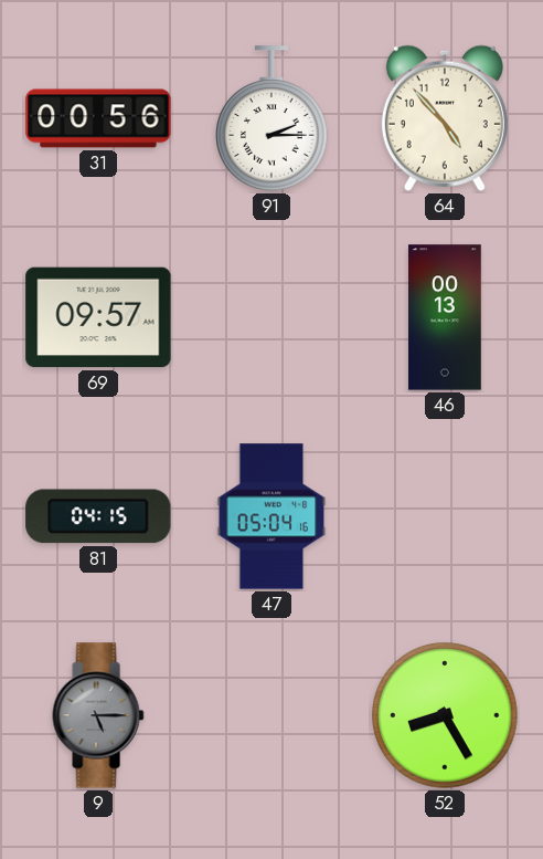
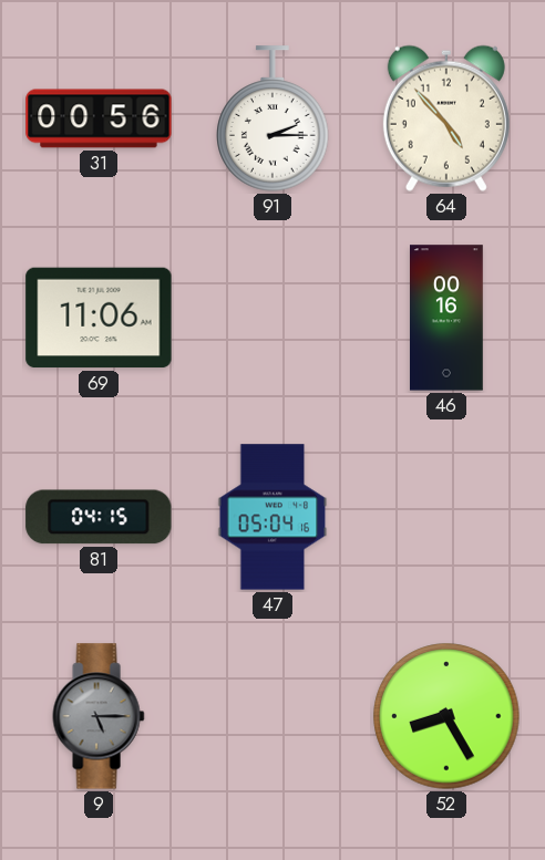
69: 09:57 -> 11:06 (99, 318)
46: 00:13 -> 00:16 (448, 318)
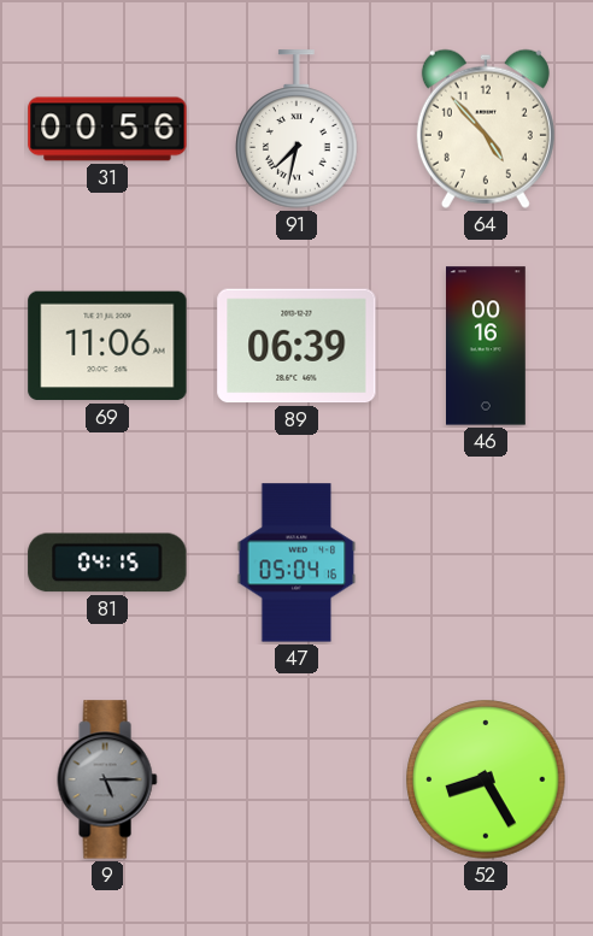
91: 2:15 -> 7:32 (296, 129)
89: none -> 06:39 (296, 346)
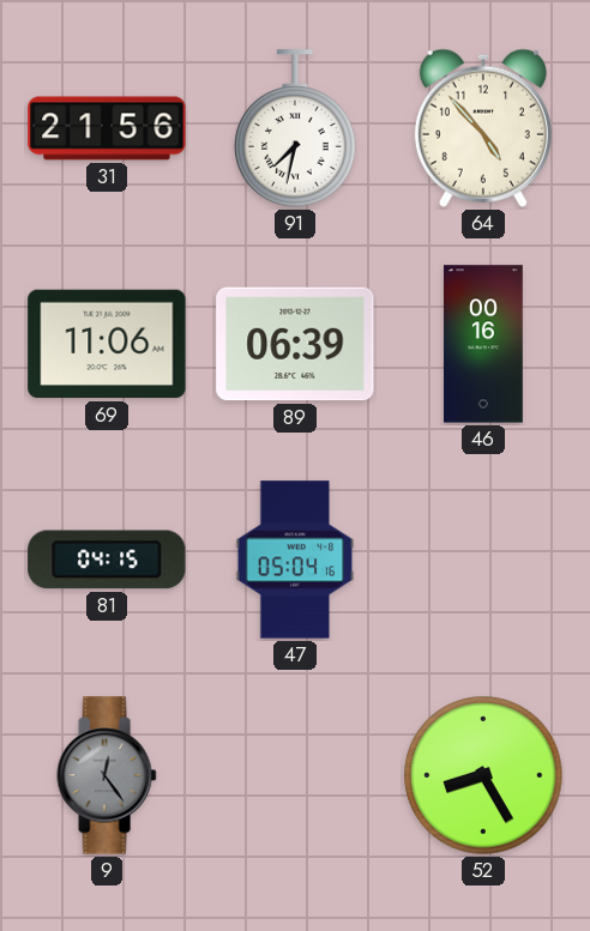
31: 00:56 -> 21:56 (107, 128)
9: 5:15 -> 12:24 (107, 775)
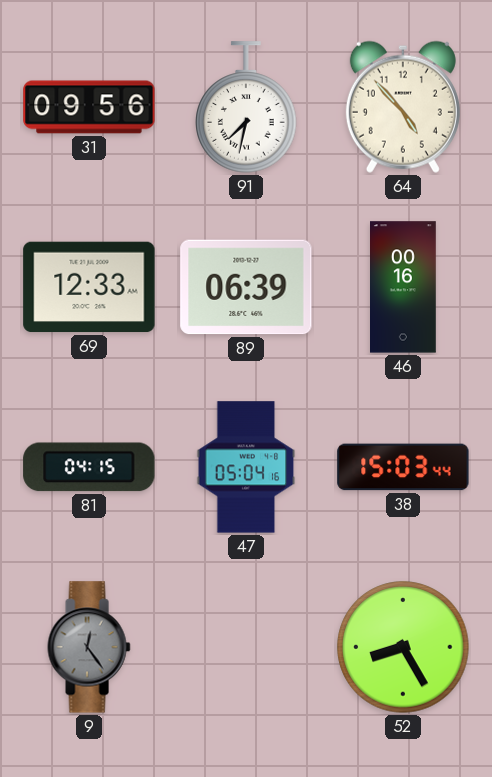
31: 21:56 -> 09:56 (89, 107)
69: 11:06 -> 12:33 (89, 287)
38: none -> 15:03 (403, 467)
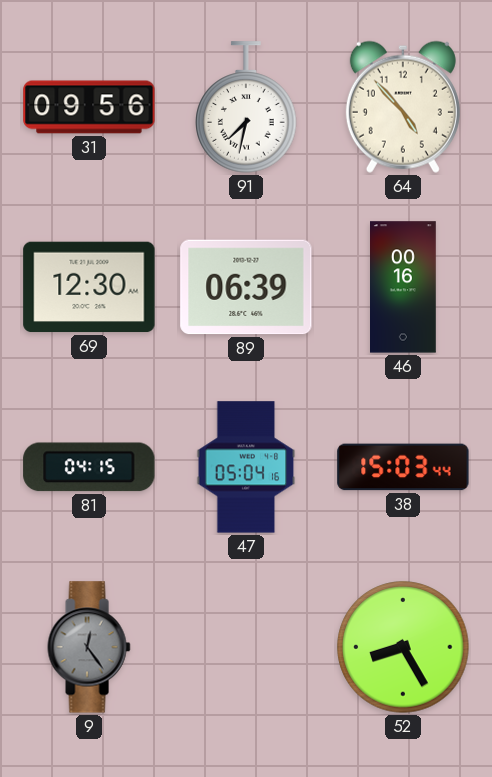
69: 12:33 -> 12:30 (89, 287)
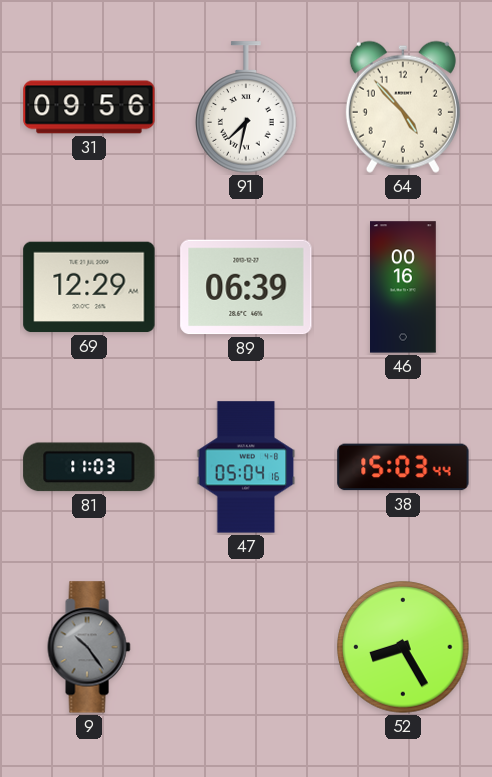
69: 12:30 -> 12:29 (89, 287)
81: 04:15 -> 11:03 (89, 467)
9: 12:24 -> 10:24 (89, 647)
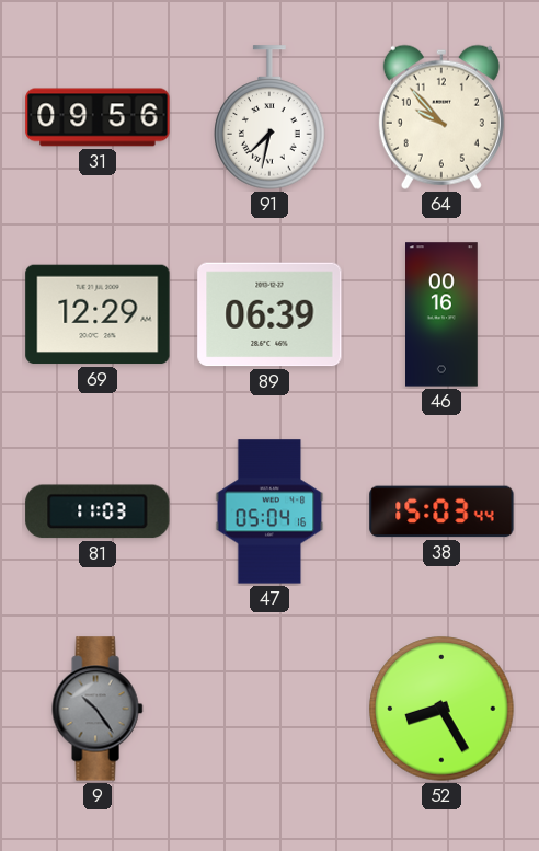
64: 4:53 -> 9:53 (441, 117)
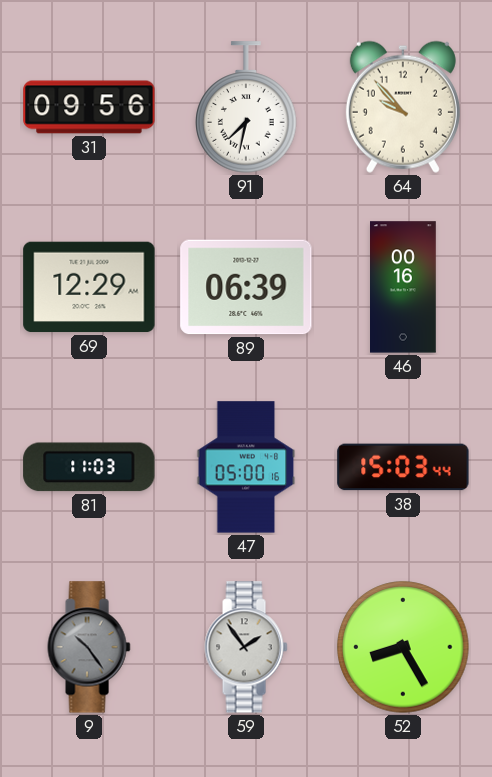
47: 05:04 -> 05:00 (246, 467)
59: none -> 1:54 (246, 647)
